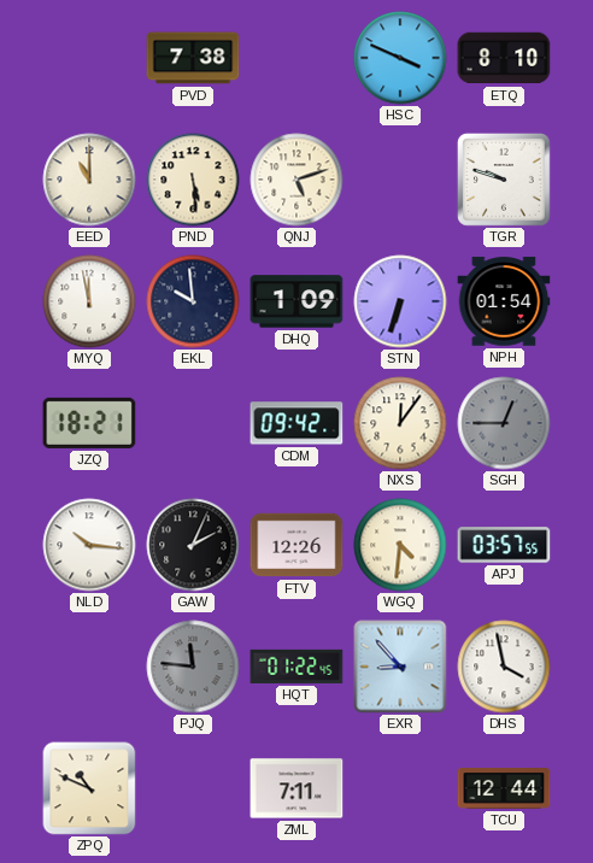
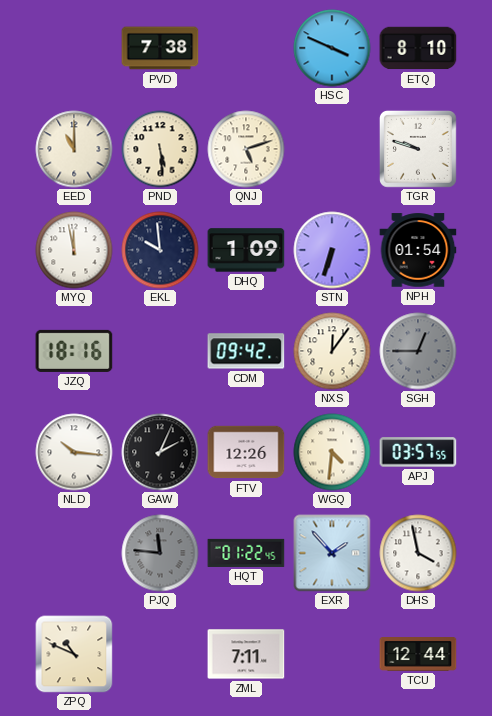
JZQ: 18:21 -> 18:16 (74, 351)
EXR: 8:53 -> 1:53 (332, 553)
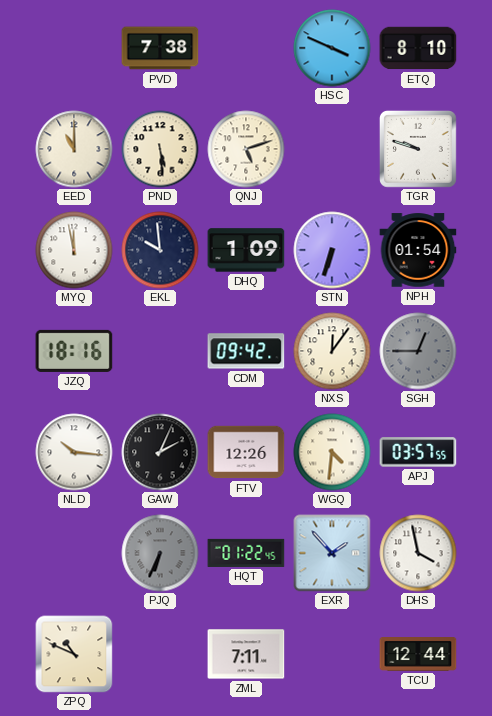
PJQ: 11:46 -> 6:34 (160, 553)
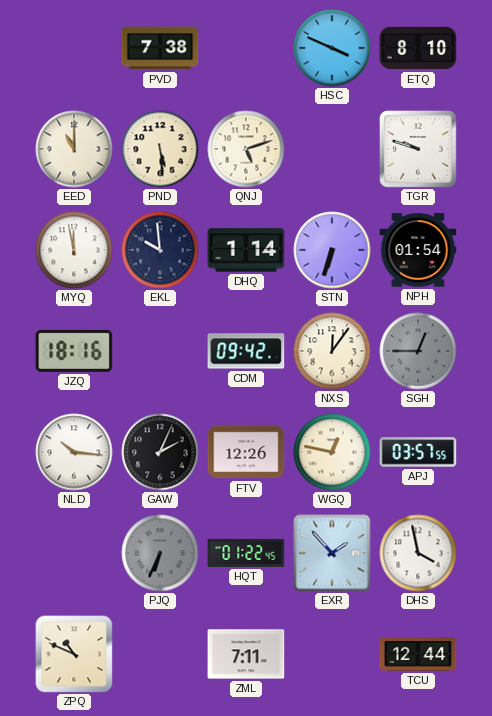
DHQ: 1:09 -> 1:14 (246, 250)
WGQ: 4:31 -> 12:47 (332, 452)
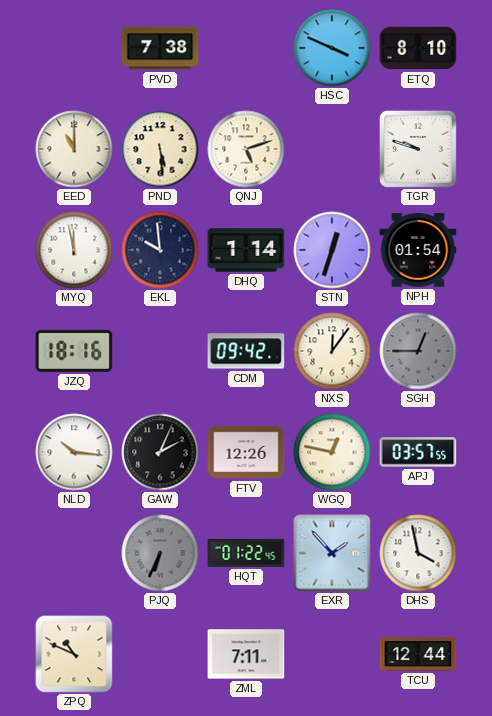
STN: 6:33 -> 12:33 (332, 250)
